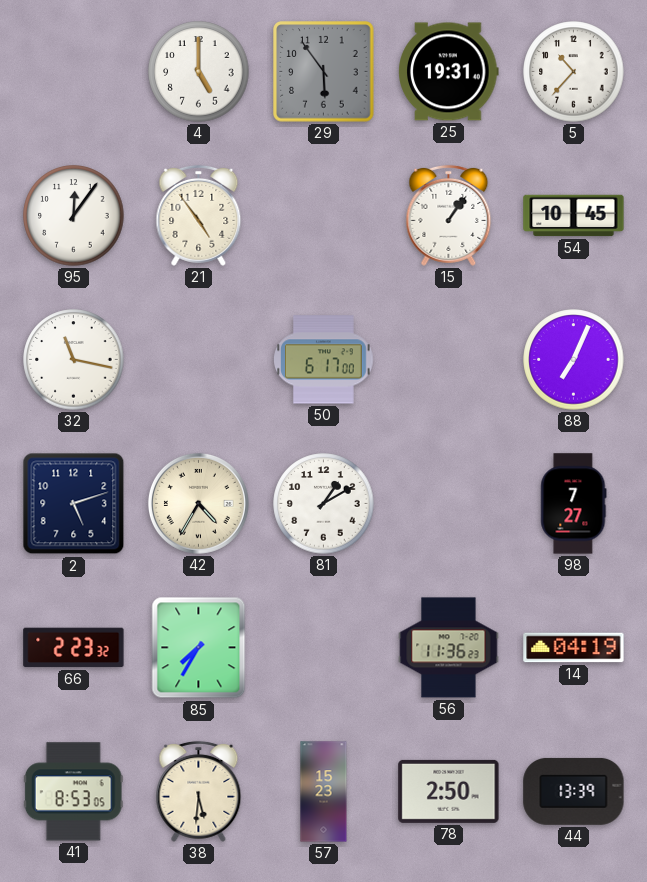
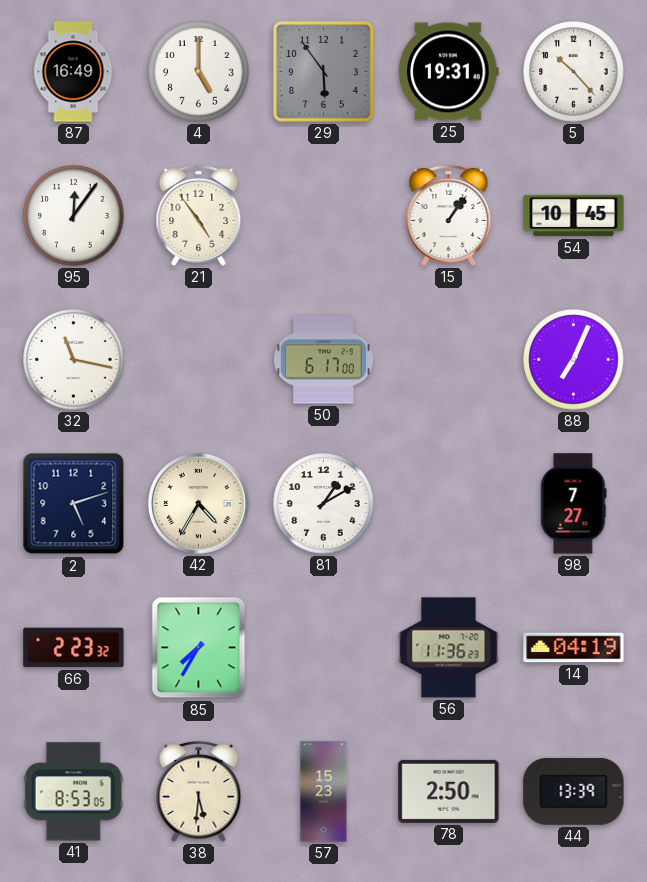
87: none -> 16:49 (73, 72)
5: 10:37 -> 10:23 (574, 72)
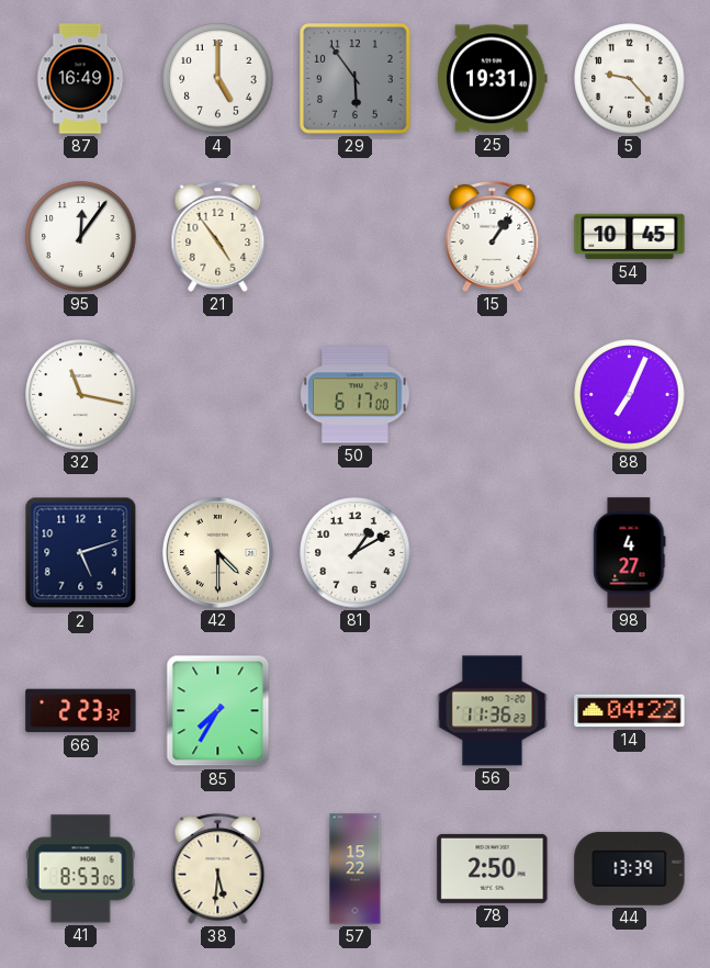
5: 10:23 -> 9:23 (630, 79)
42: 4:35 -> 4:30 (217, 552)
98: 7:27 -> 4:27 (630, 553)
14: 04:19 -> 04:22 (630, 711)
57: 15:23 -> 15:22 (356, 869)
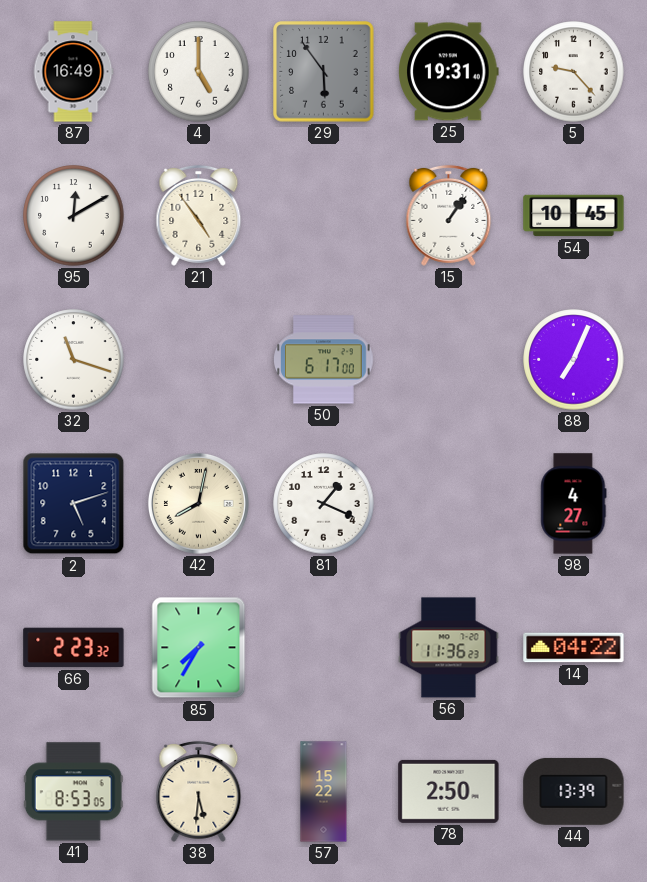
95: 12:06 -> 12:10 (74, 216)
32: 11:17 -> 11:18 (74, 360)
42: 4:30 -> 8:02 (198, 503)
81: 1:10 -> 1:19 (324, 504)
